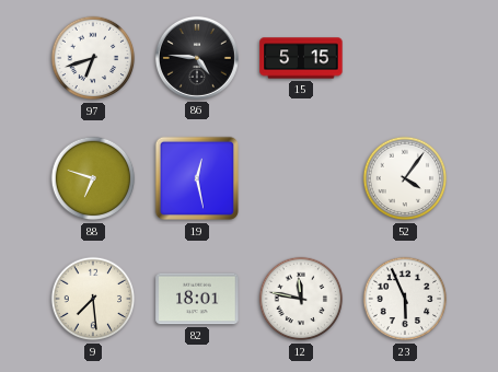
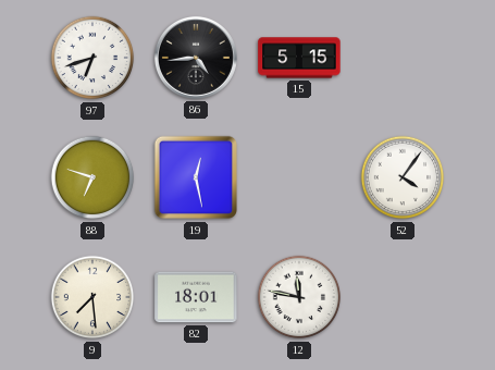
86: 4:46 -> 4:44 (196, 58)
23: 5:56 -> none (405, 299)
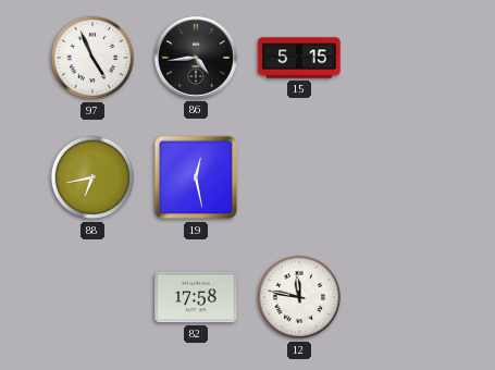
97: 6:42 -> 4:56 (92, 58)
88: 6:48 -> 6:43 (92, 177)
52: 4:06 -> none (403, 177)
9: 7:29 -> none (92, 297)
82: 18:01 -> 17:58 (196, 297)
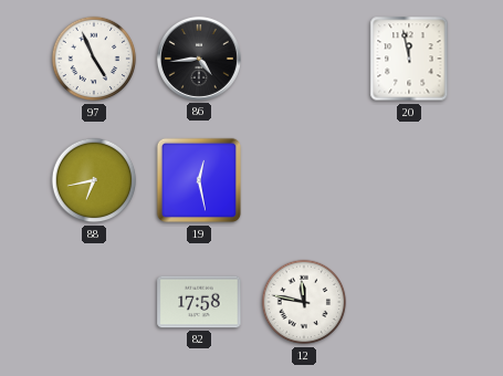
15: 5:15 -> none (299, 58)
20: none -> 11:58 (409, 59)
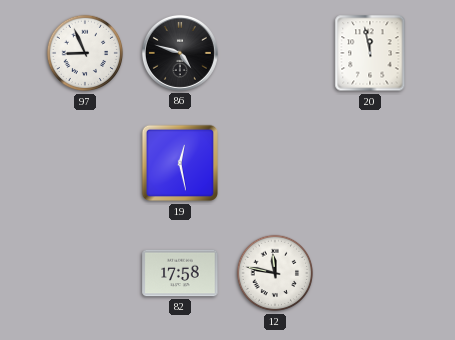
97: 4:56 -> 8:56 (85, 53)
86: 4:44 -> 4:48 (180, 53)
88: 6:43 -> none (94, 180)
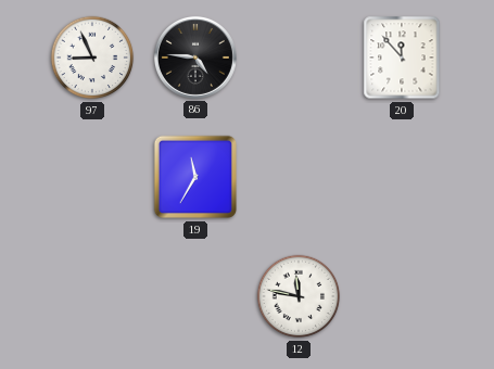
86: 4:48 -> 4:46 (195, 58)
20: 11:58 -> 11:53 (402, 58)
19: 12:28 -> 11:35 (195, 177)
82: 17:58 -> none (180, 273)
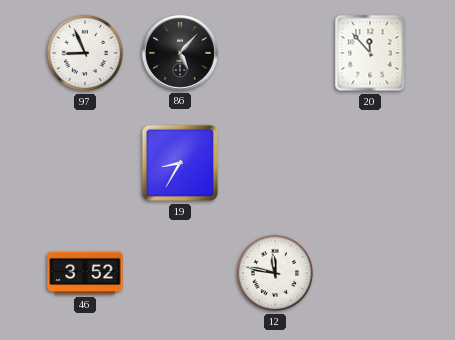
86: 4:46 -> 5:07 (180, 53)
19: 11:35 -> 8:35 (180, 163)
46: none -> 3:52 (85, 273)
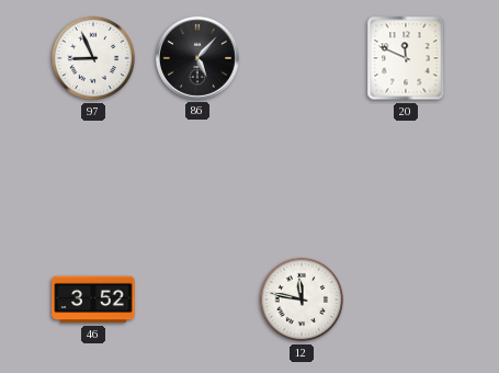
20: 11:53 -> 11:49 (406, 58)
19: 8:35 -> none (180, 163)
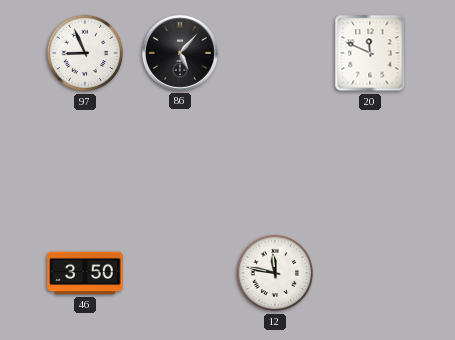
46: 3:52 -> 3:50 (85, 273)
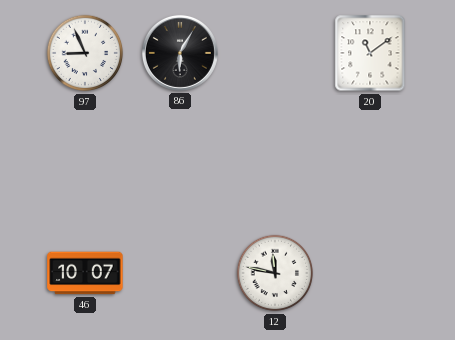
86: 5:07 -> 6:05 (180, 53)
20: 11:49 -> 11:09 (370, 53)
46: 3:50 -> 10:07 (85, 273)
